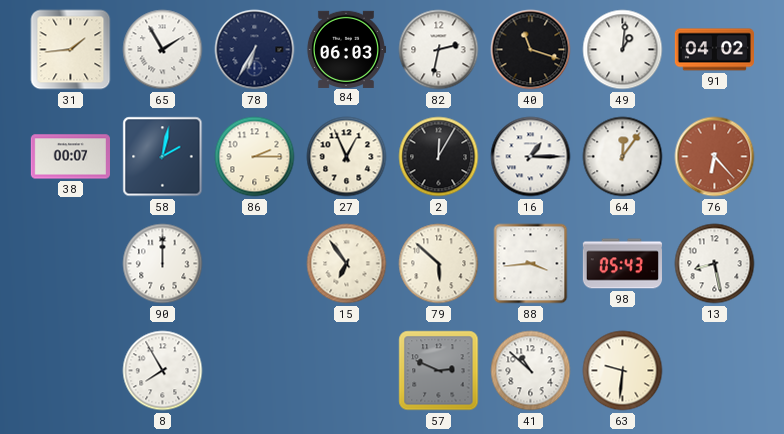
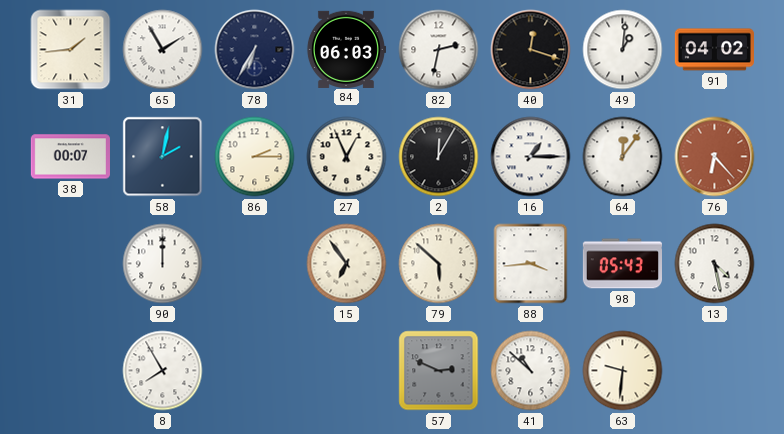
40: 11:18 -> 12:18 (531, 50)
13: 8:28 -> 4:28 (715, 264)
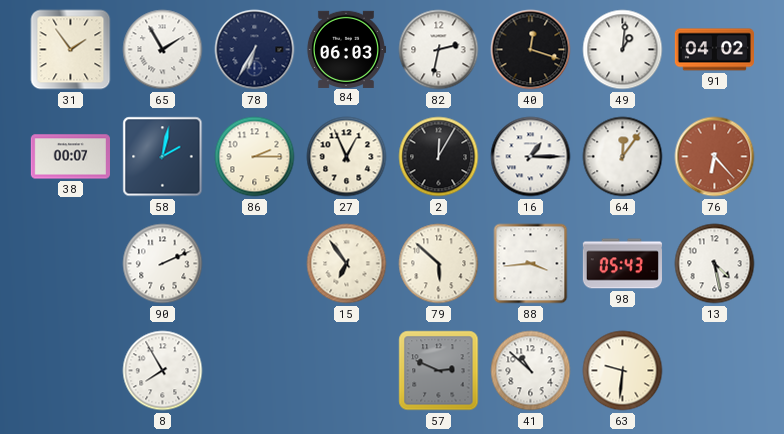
31: 1:44 -> 1:54 (71, 50)
90: 12:00 -> 2:11 (163, 264)
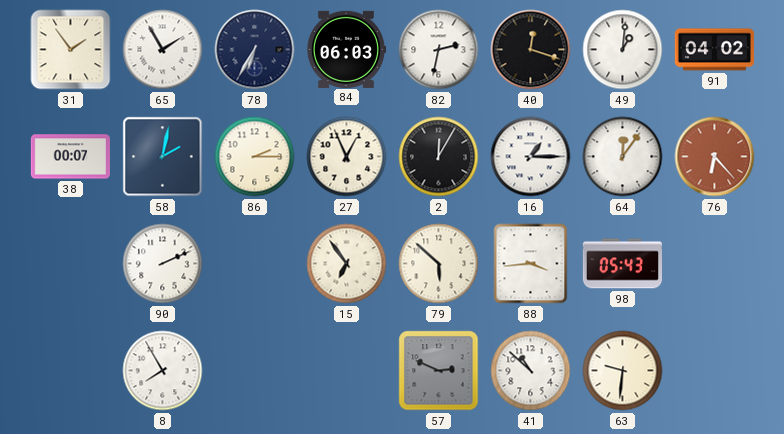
13: 4:28 -> none (715, 264)
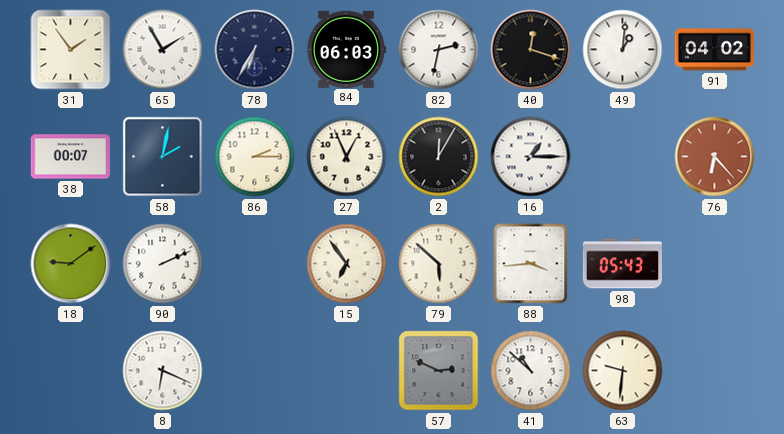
64: 12:06 -> none (623, 157)
18: none -> 9:09 (71, 264)
8: 7:55 -> 6:19 (163, 371)
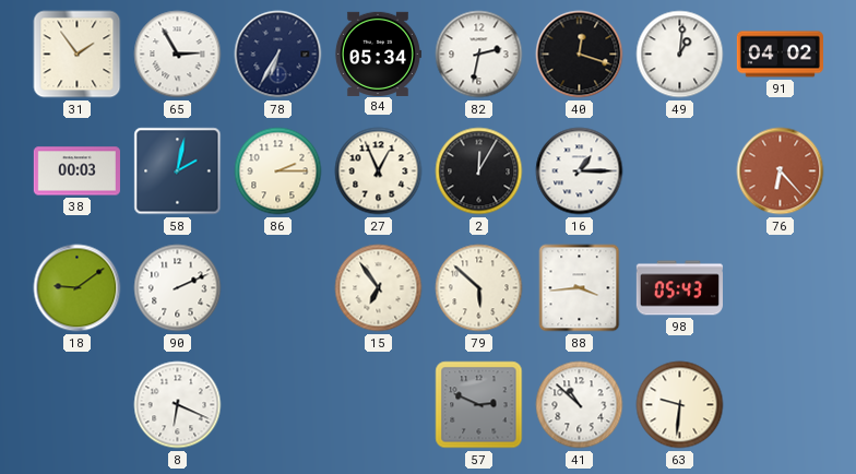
65: 1:55 -> 2:55 (178, 55)
84: 06:03 -> 05:34 (378, 54)
38: 00:07 -> 00:03 (76, 171)
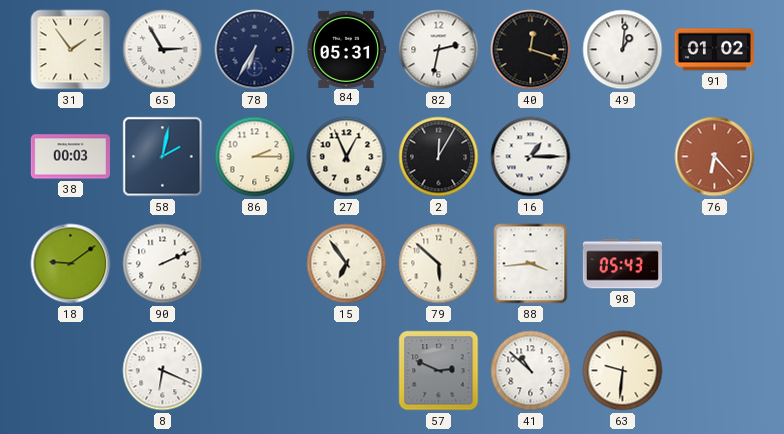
84: 05:34 -> 05:31 (346, 49)
91: 04:02 -> 01:02 (714, 50)
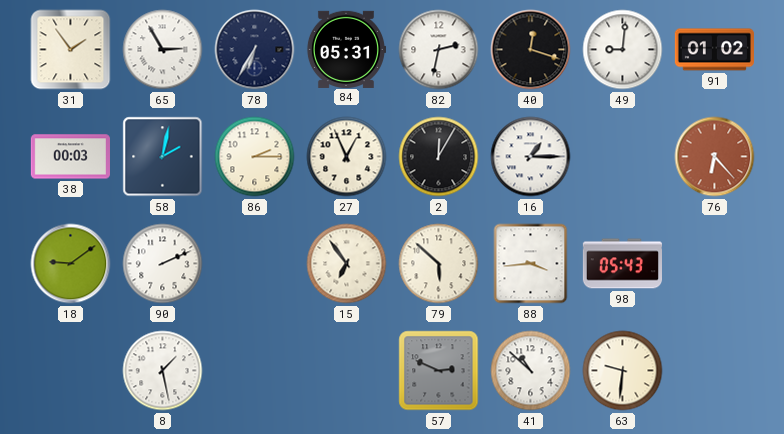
49: 1:01 -> 9:01 (623, 50)
8: 6:19 -> 1:28 (163, 371)
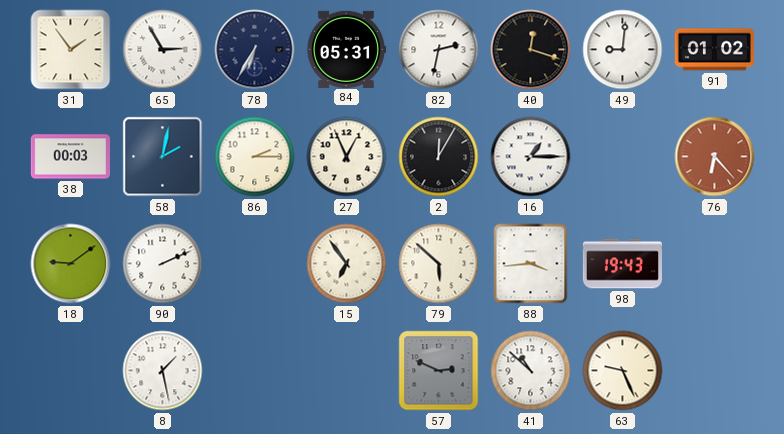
98: 05:43 -> 19:43 (622, 264)
63: 9:31 -> 9:26 (623, 371)
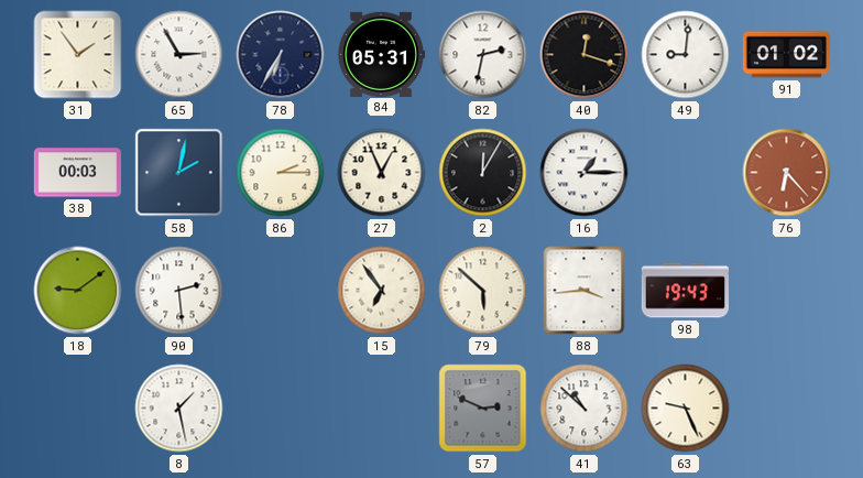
90: 2:11 -> 2:29 (179, 291)
